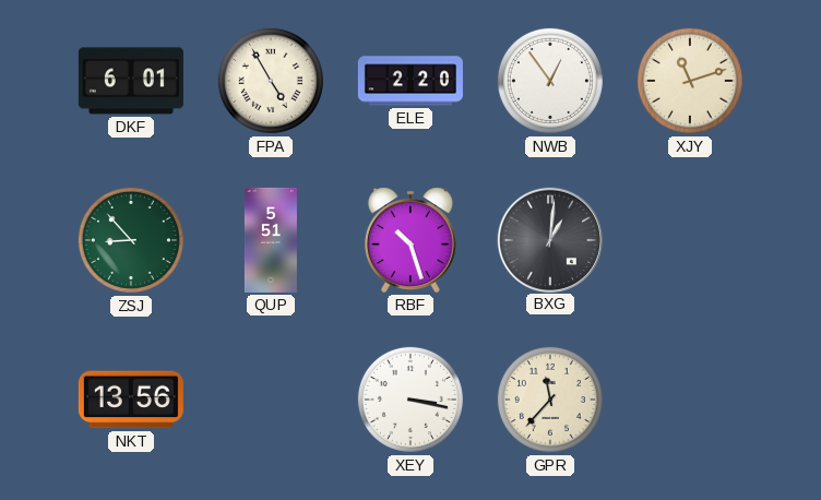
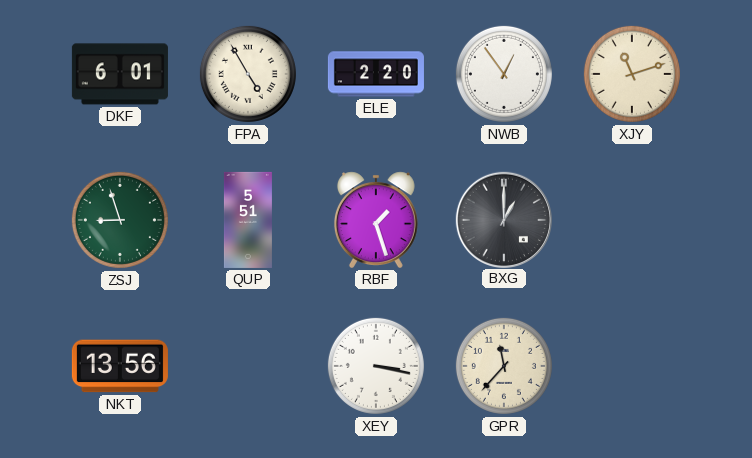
ZSJ: 8:53 -> 8:57 (120, 220)
RBF: 10:27 -> 1:27 (376, 220)
BXG: 1:01 -> 1:00 (503, 219)
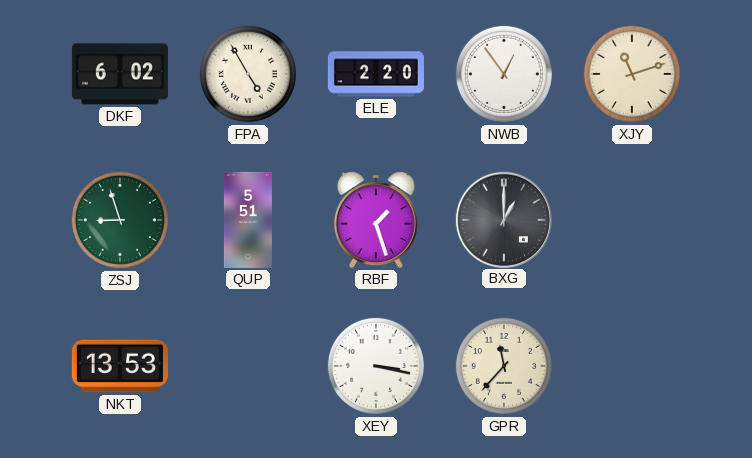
DKF: 6:01 -> 6:02 (120, 74)
NKT: 13:56 -> 13:53 (120, 366)
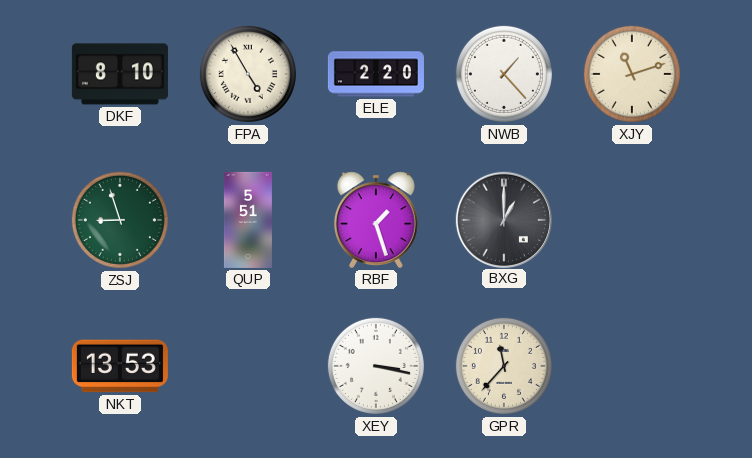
DKF: 6:02 -> 8:10 (120, 74)
NWB: 12:54 -> 1:23 (504, 74)
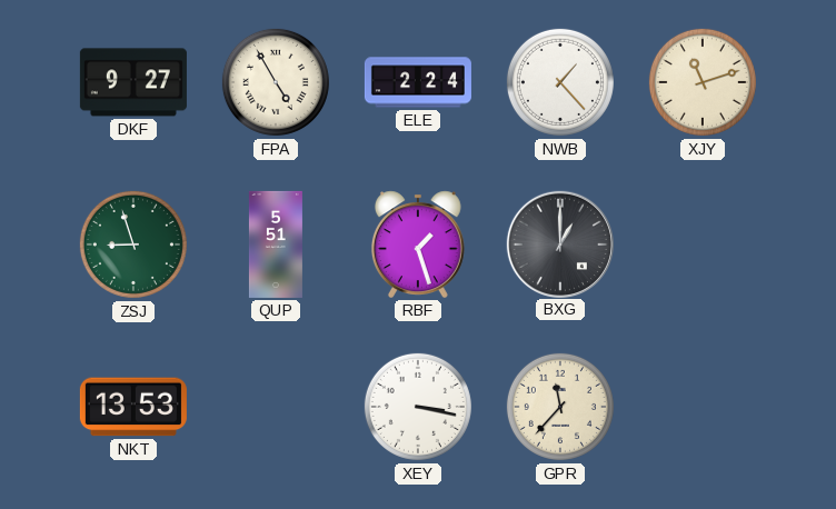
DKF: 8:10 -> 9:27 (133, 82)
ELE: 2:20 -> 2:24 (418, 82)
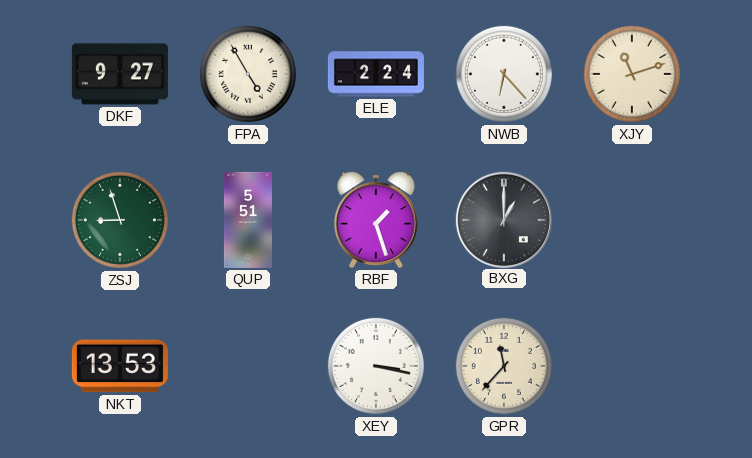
NWB: 1:23 -> 6:23 (504, 74)
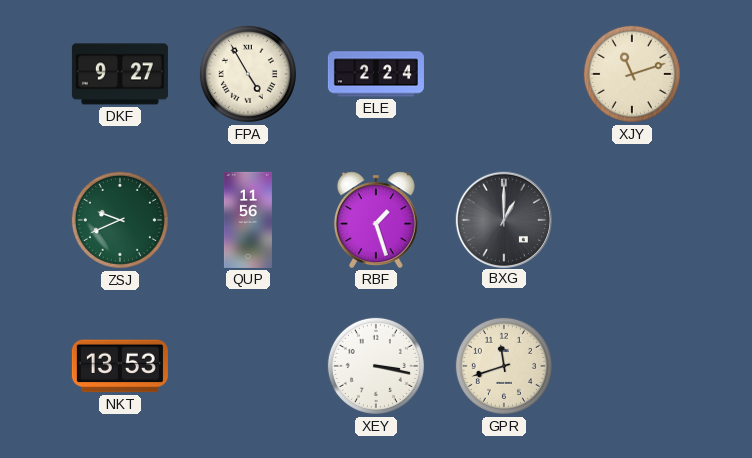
NWB: 6:23 -> none (504, 74)
ZSJ: 8:57 -> 9:41 (120, 220)
QUP: 5:51 -> 11:56 (248, 220)
GPR: 11:37 -> 11:42 (504, 366)
